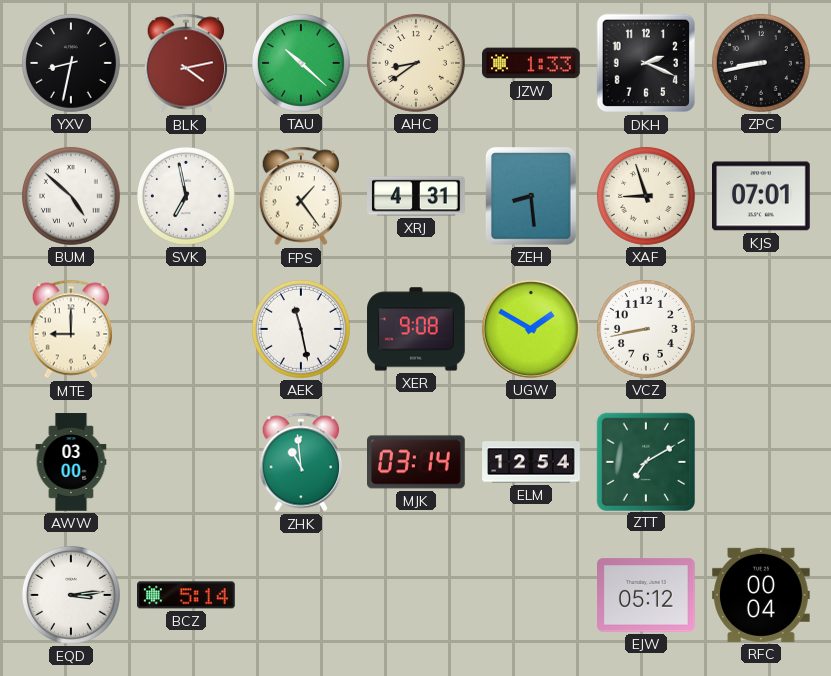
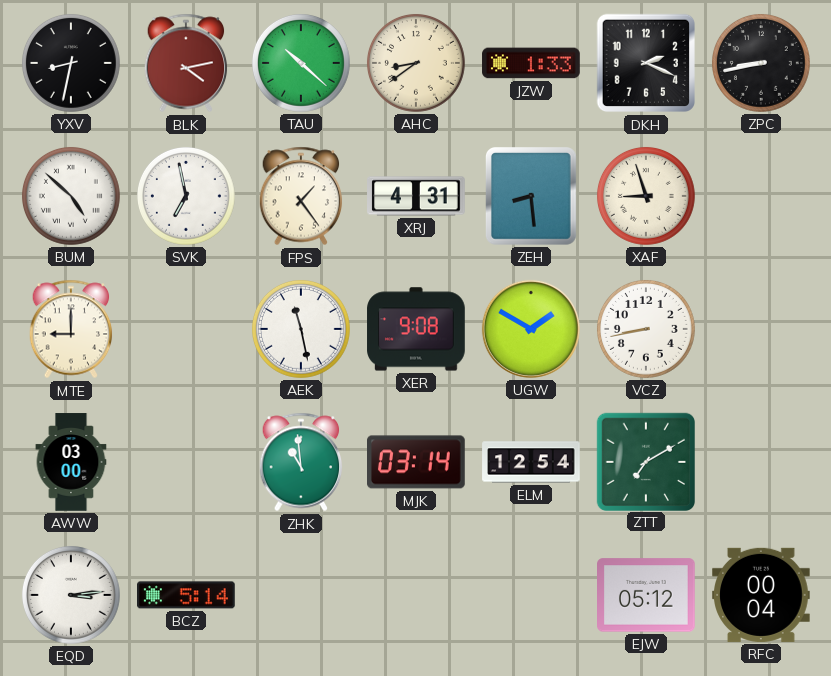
KJS: 07:01 -> none (762, 196)
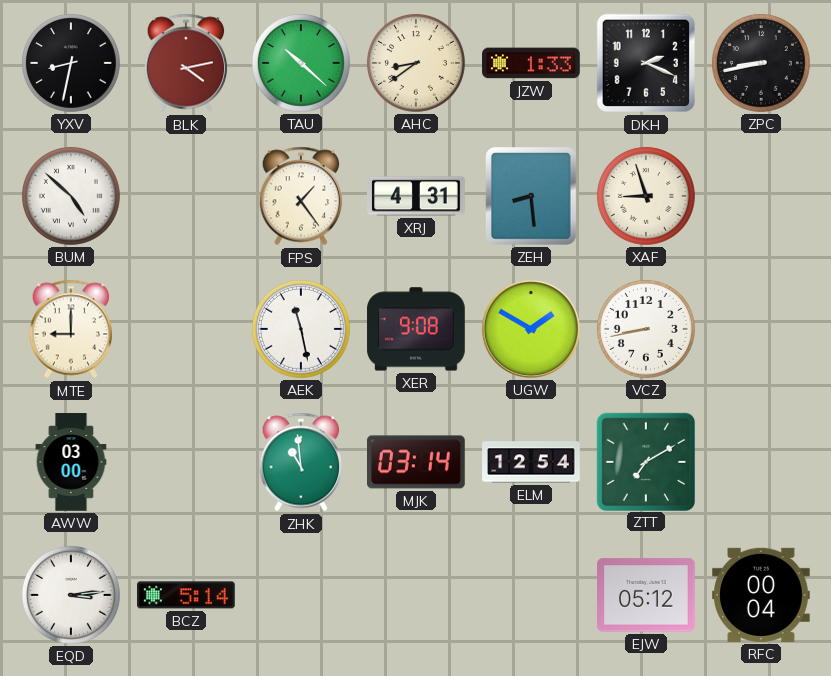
SVK: 6:58 -> none (186, 196)
